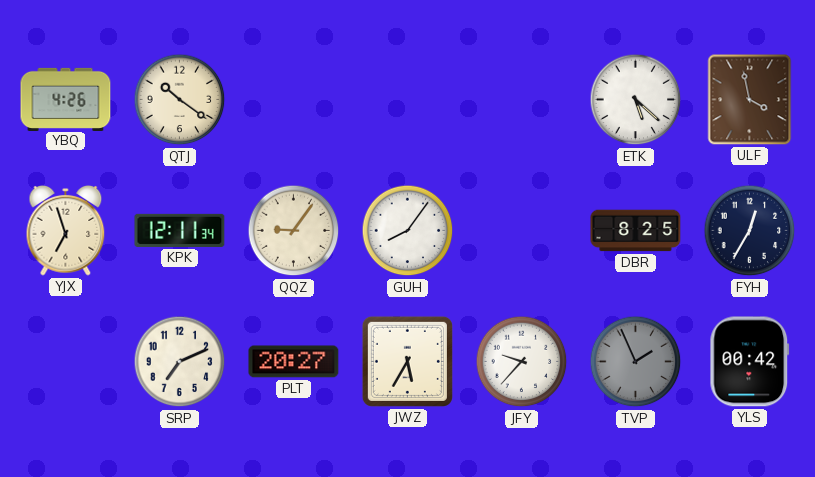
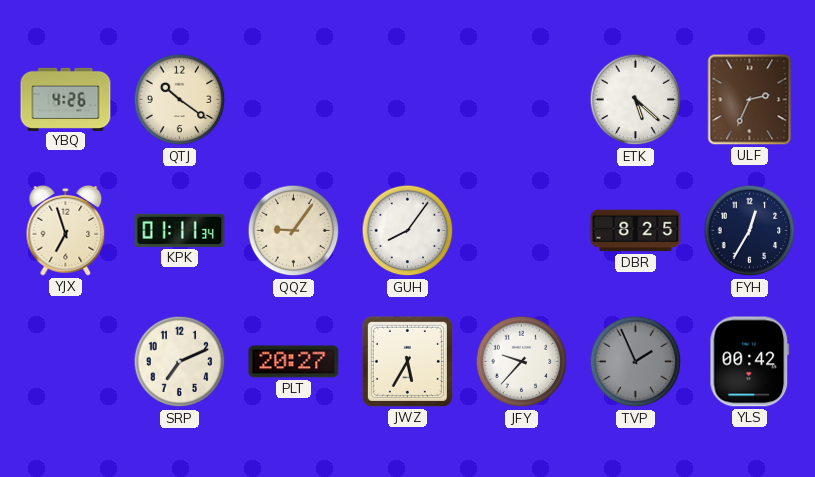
ULF: 3:58 -> 2:34 (750, 100)
KPK: 12:11 -> 01:11 (180, 230)
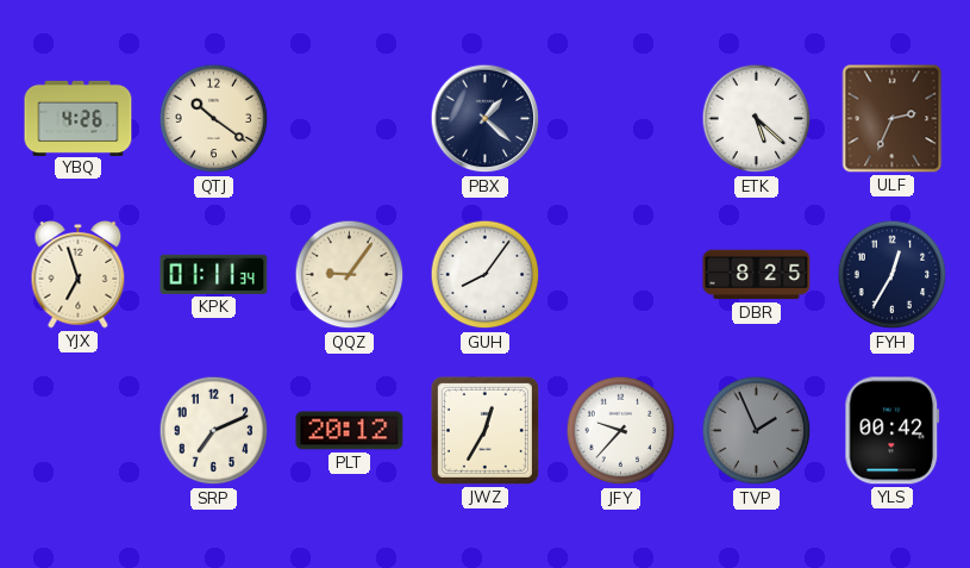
PBX: none -> 1:22 (486, 119)
PLT: 20:27 -> 20:12 (350, 431)
JWZ: 5:35 -> 12:35 (484, 430)
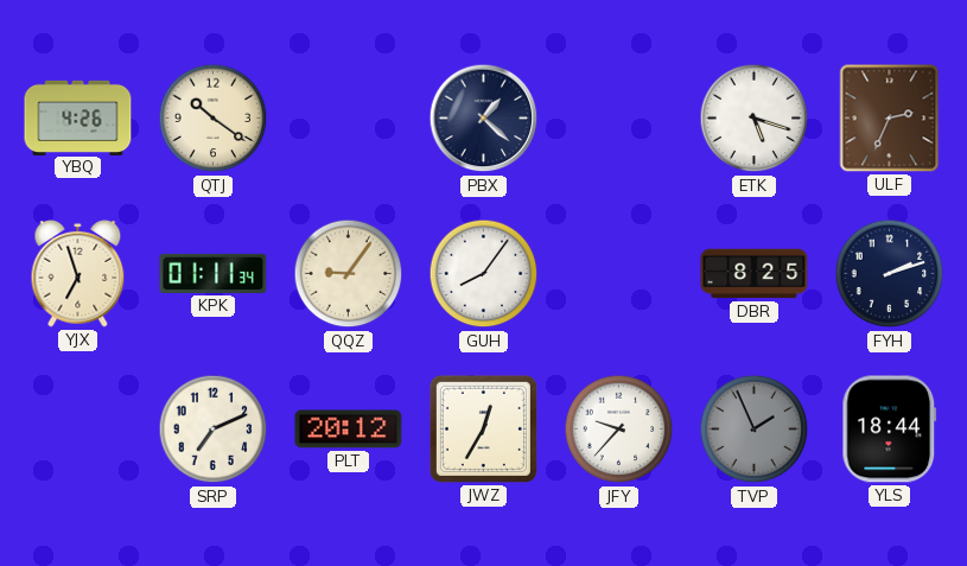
ETK: 5:22 -> 5:18 (755, 119)
FYH: 12:35 -> 2:12 (890, 274)
YLS: 00:42 -> 18:44 (890, 430)
